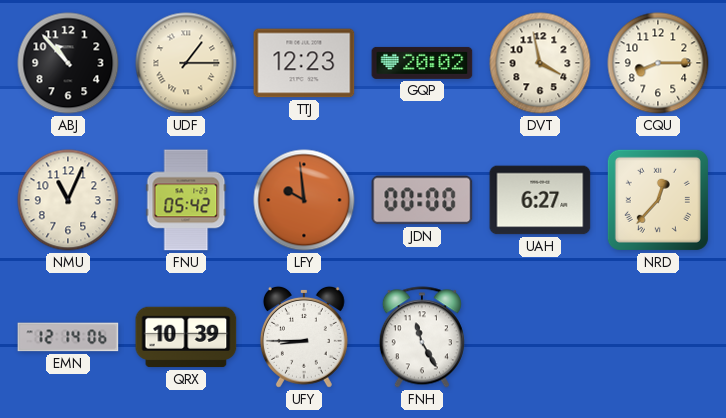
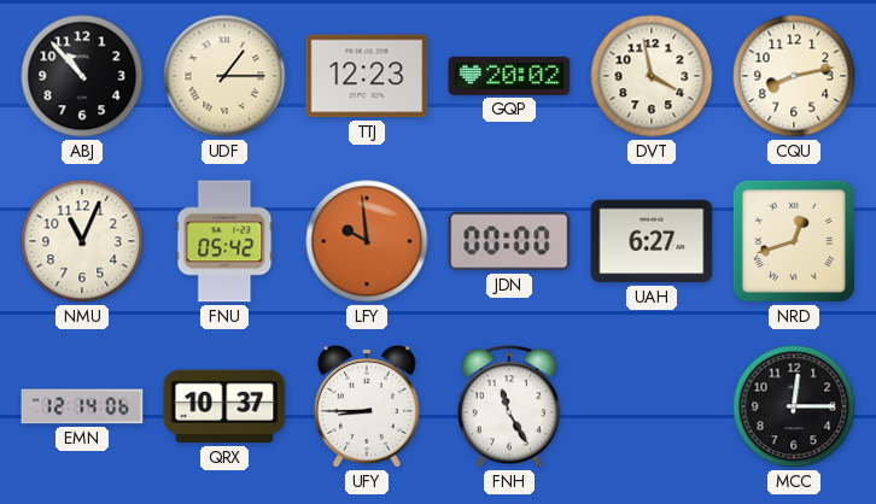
CQU: 8:15 -> 8:13 (794, 76)
NRD: 12:37 -> 12:42 (794, 241)
QRX: 10:39 -> 10:37 (224, 406)
MCC: none -> 12:15 (794, 406)
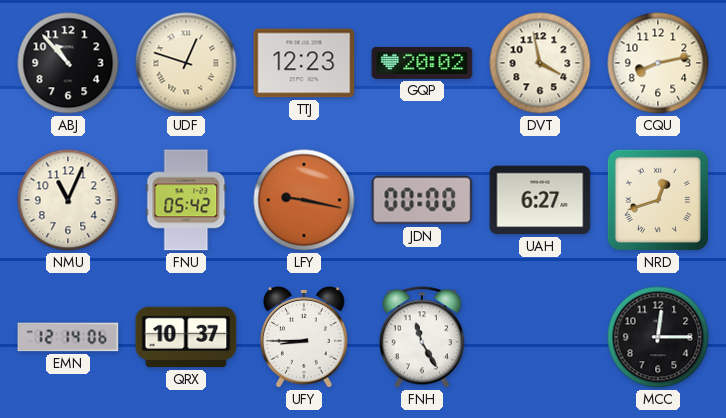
UDF: 1:15 -> 12:48 (186, 63)
LFY: 9:59 -> 9:17 (304, 200)
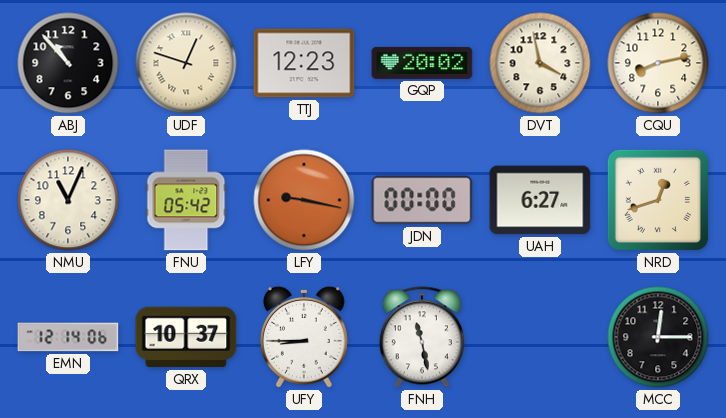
FNH: 11:25 -> 11:28 (422, 337)
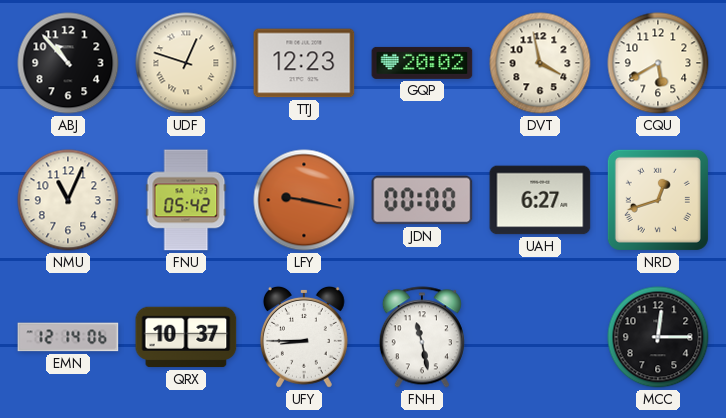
CQU: 8:13 -> 5:40 (658, 63)
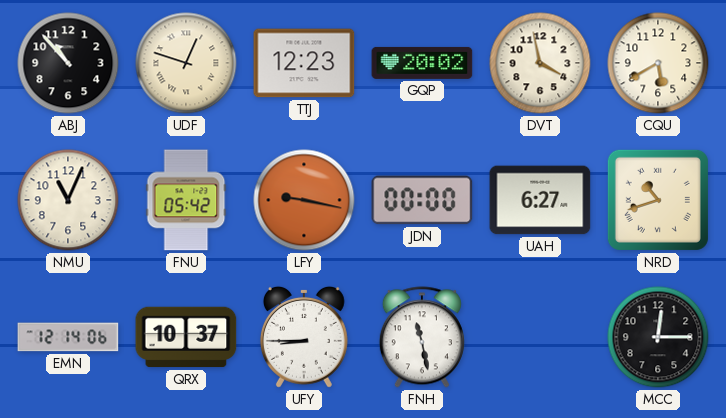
NRD: 12:42 -> 10:42 (658, 200)
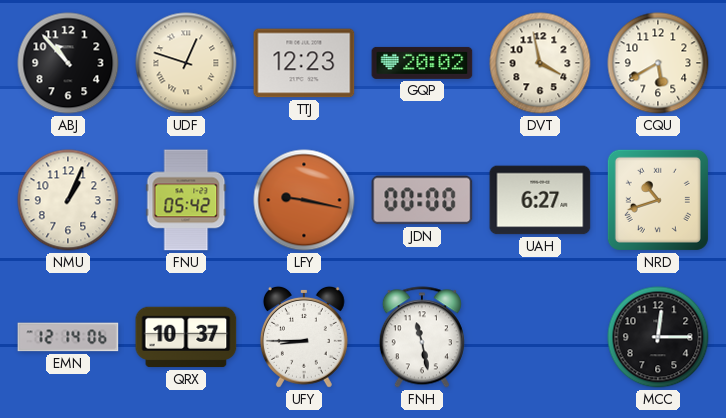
NMU: 11:04 -> 1:04 (68, 200)
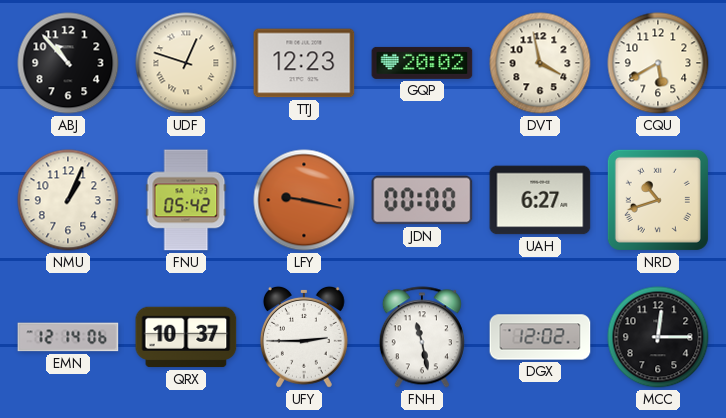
UFY: 8:45 -> 2:45 (304, 337)
DGX: none -> 12:02 (540, 337)
